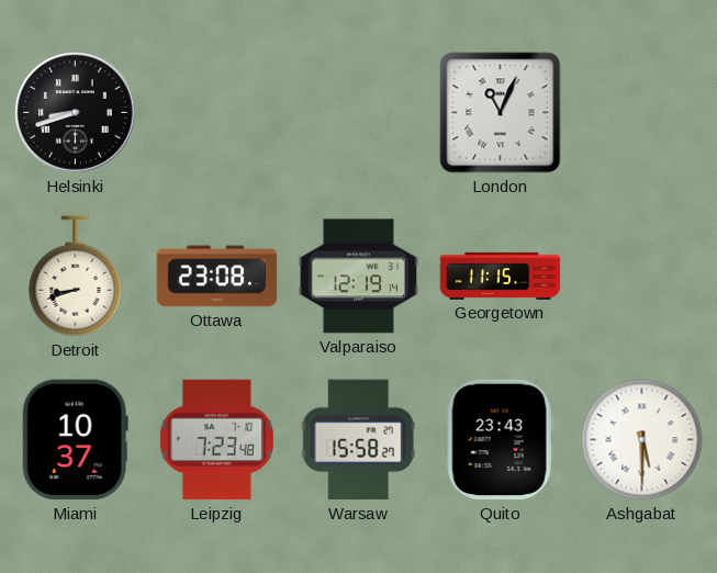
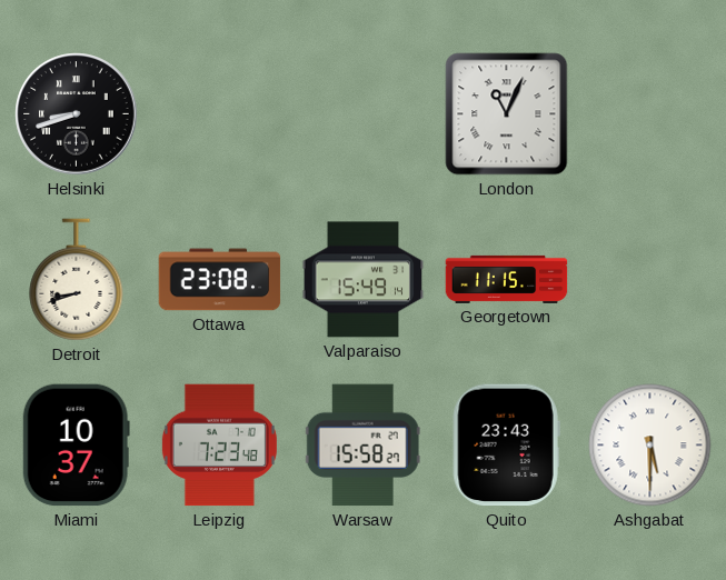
Valparaiso: 12:19 -> 15:49 (364, 280)
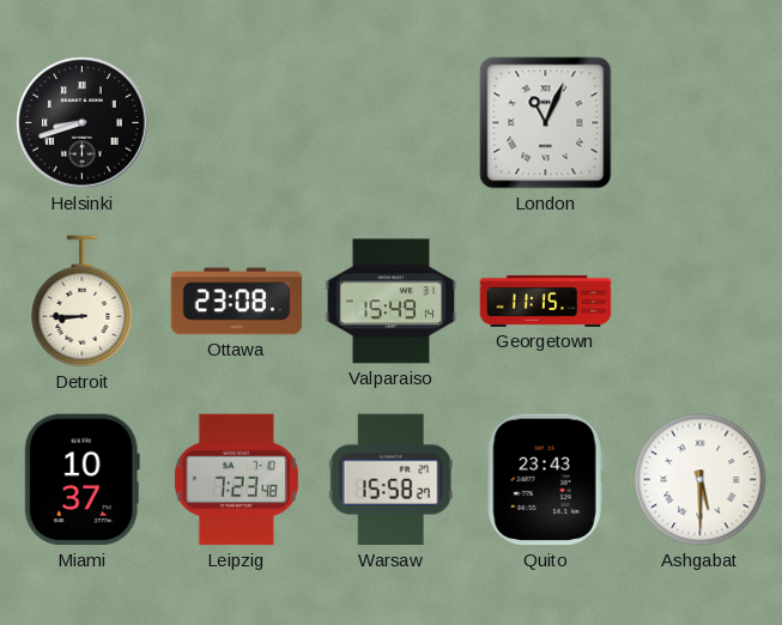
Detroit: 8:42 -> 8:45 (83, 302)
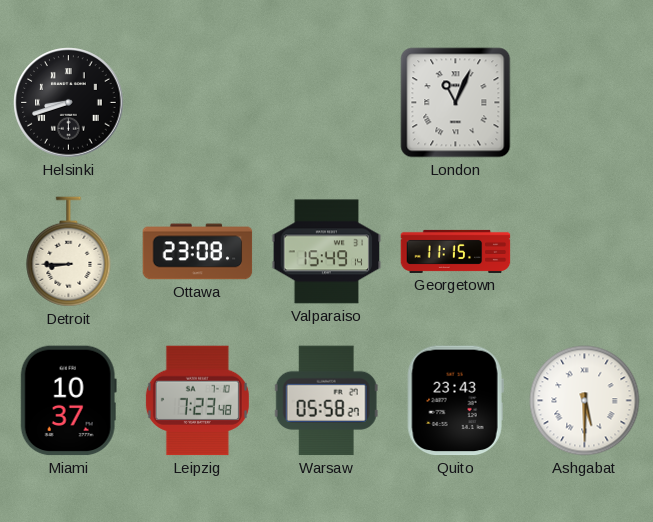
Warsaw: 15:58 -> 05:58 (326, 401)
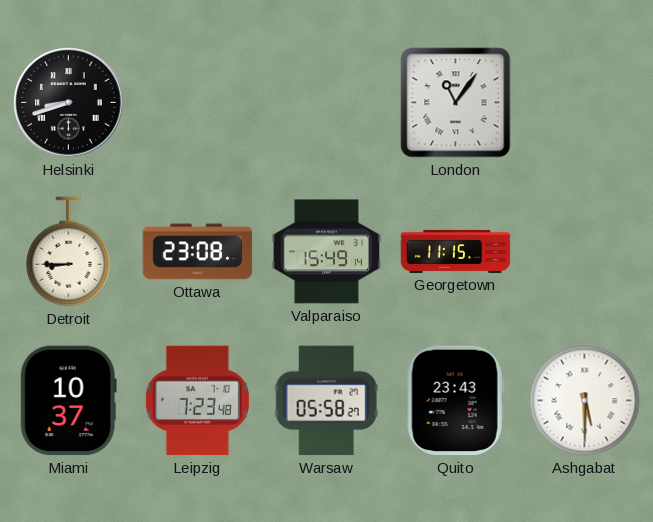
London: 11:04 -> 11:06 (456, 103)
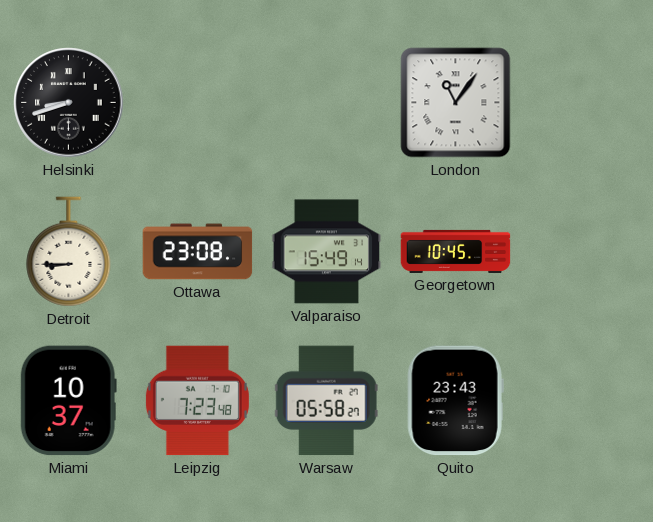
Georgetown: 11:15 -> 10:45 (456, 251)
Ashgabat: 5:30 -> none (585, 401)
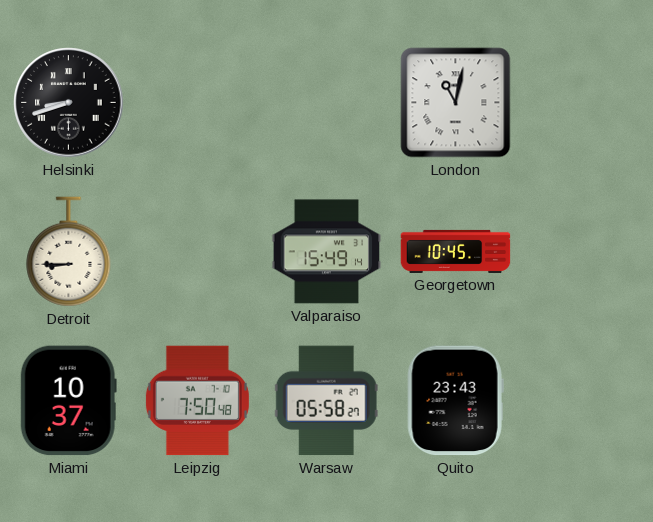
London: 11:06 -> 11:02 (456, 103)
Ottawa: 23:08 -> none (198, 252)
Leipzig: 7:23 -> 7:50 (197, 401)
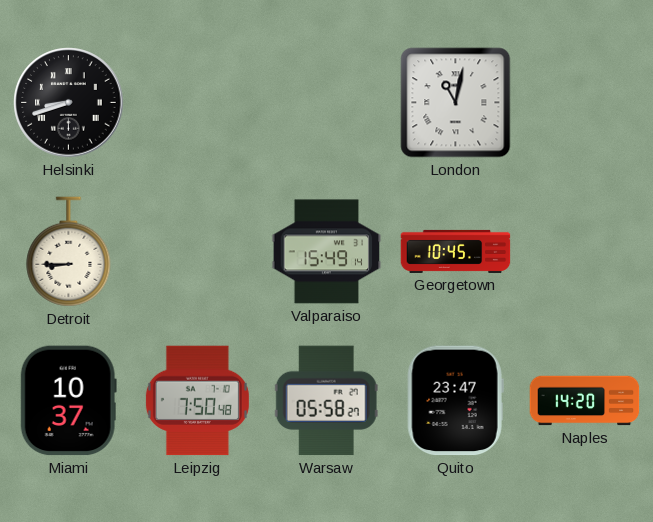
Quito: 23:43 -> 23:47 (455, 401)
Naples: none -> 14:20 (585, 401)
